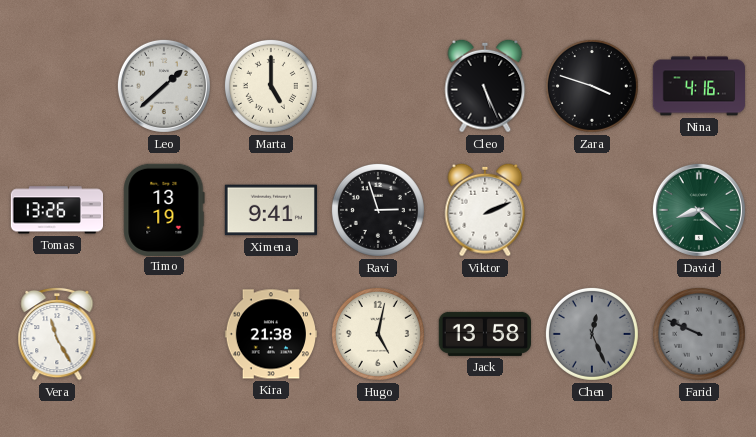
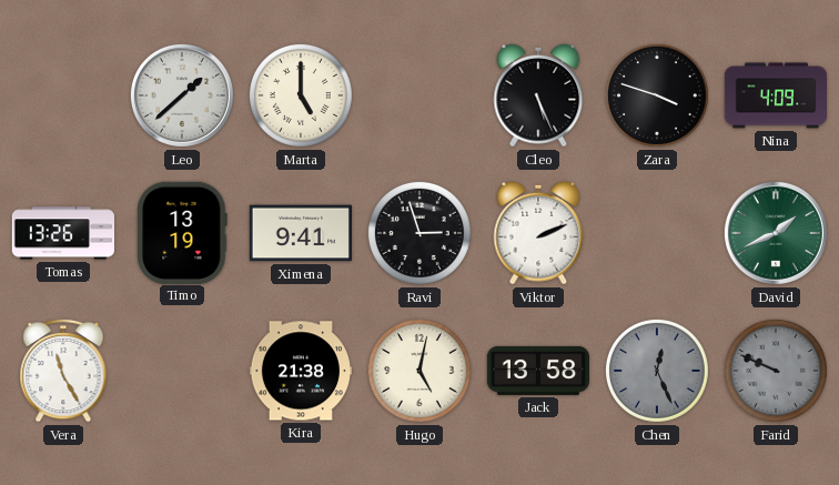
Nina: 4:16 -> 4:09 (776, 95)
David: 8:22 -> 1:41 (776, 233)
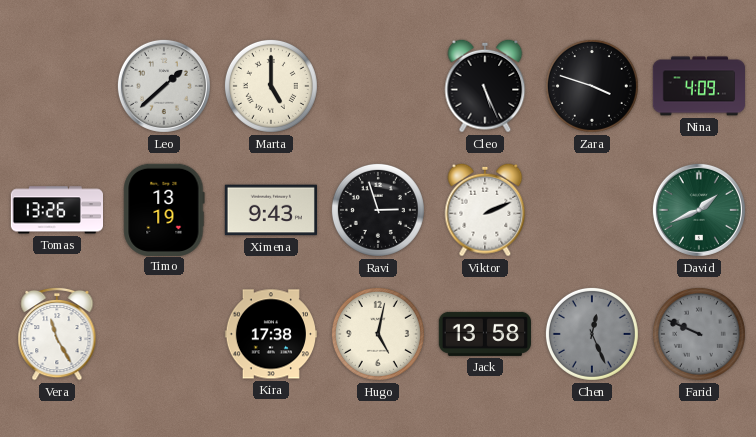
Ximena: 9:41 -> 9:43 (270, 210)
Kira: 21:38 -> 17:38 (270, 334)
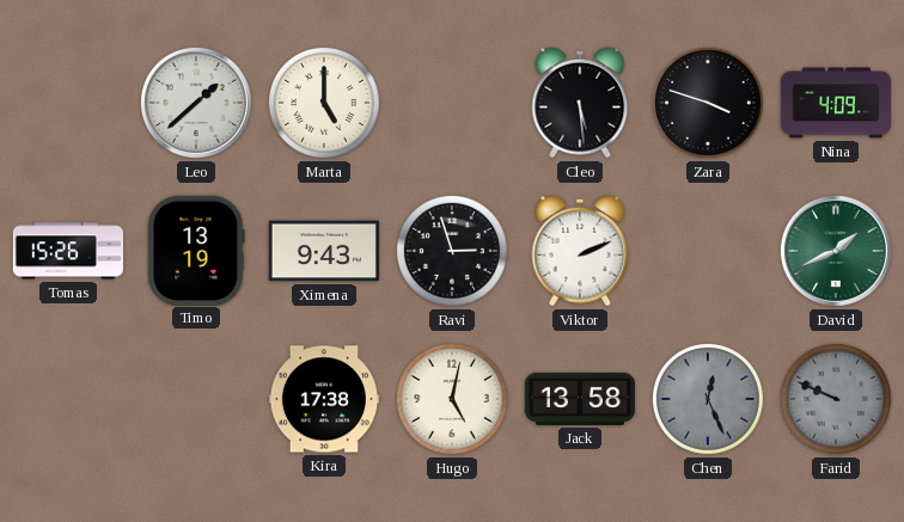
Cleo: 5:26 -> 5:29 (580, 103)
Tomas: 13:26 -> 15:26 (67, 251)
Vera: 11:25 -> none (57, 334)
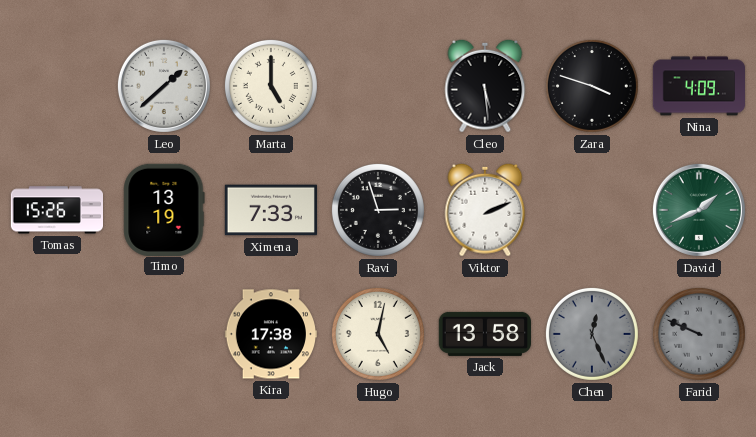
Ximena: 9:43 -> 7:33 (270, 210)
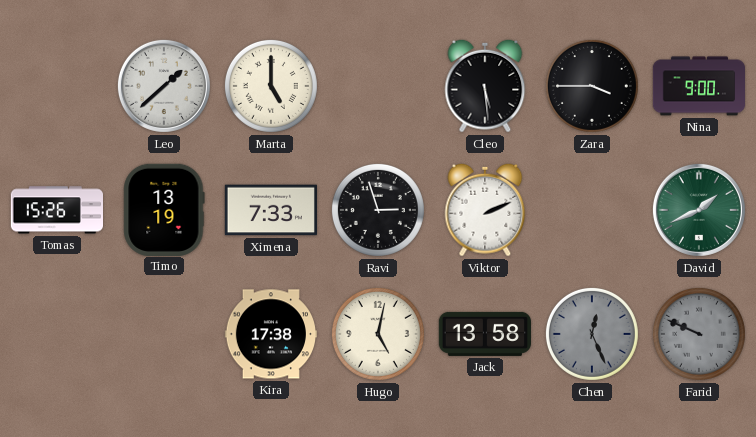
Zara: 3:48 -> 3:45 (592, 86)
Nina: 4:09 -> 9:00 (699, 86)
